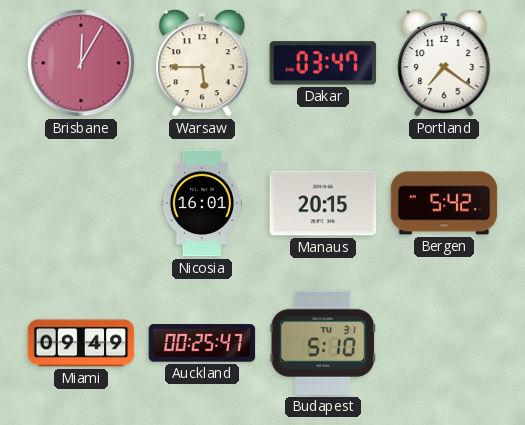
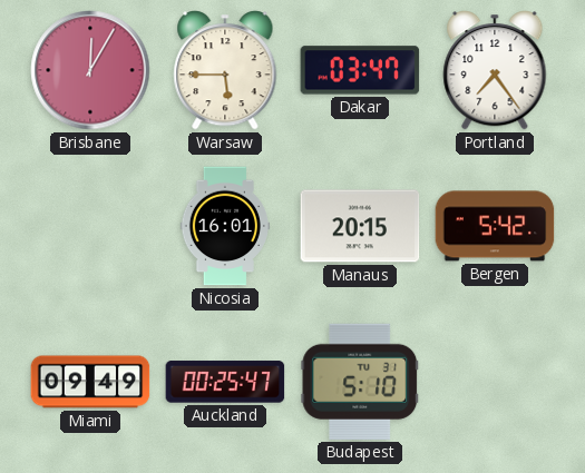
Portland: 7:21 -> 7:24 (495, 71)
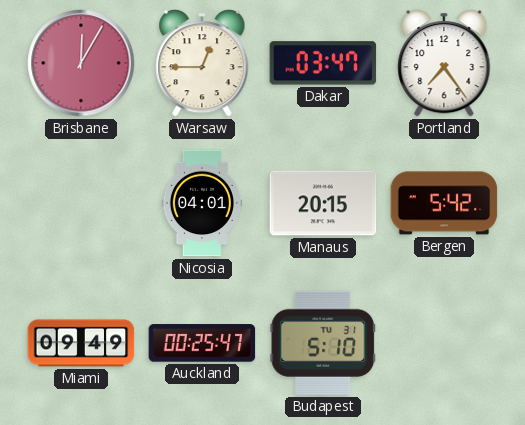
Warsaw: 5:45 -> 12:45 (202, 64)
Nicosia: 16:01 -> 04:01 (201, 203)
